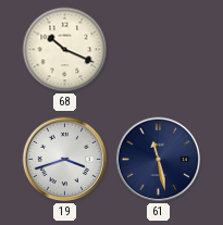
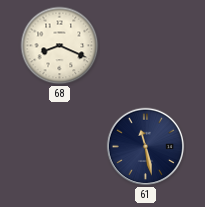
68: 10:19 -> 8:19 (60, 46)
19: 3:42 -> none (65, 160)
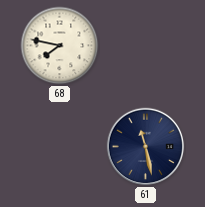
68: 8:19 -> 7:47 (60, 46)
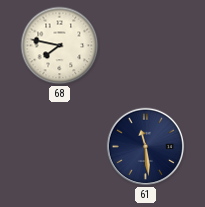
61: 11:28 -> 11:29 (146, 147)
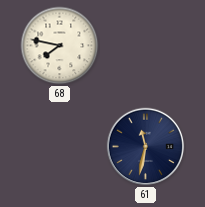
61: 11:29 -> 11:32 (146, 147)
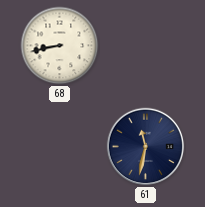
68: 7:47 -> 8:43 (60, 46)
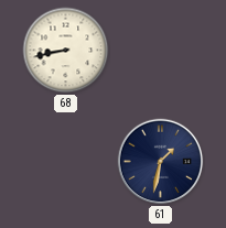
61: 11:32 -> 1:32 (161, 162)
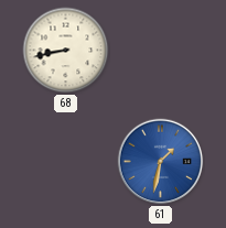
61 dial: navy -> blue (161, 162)
